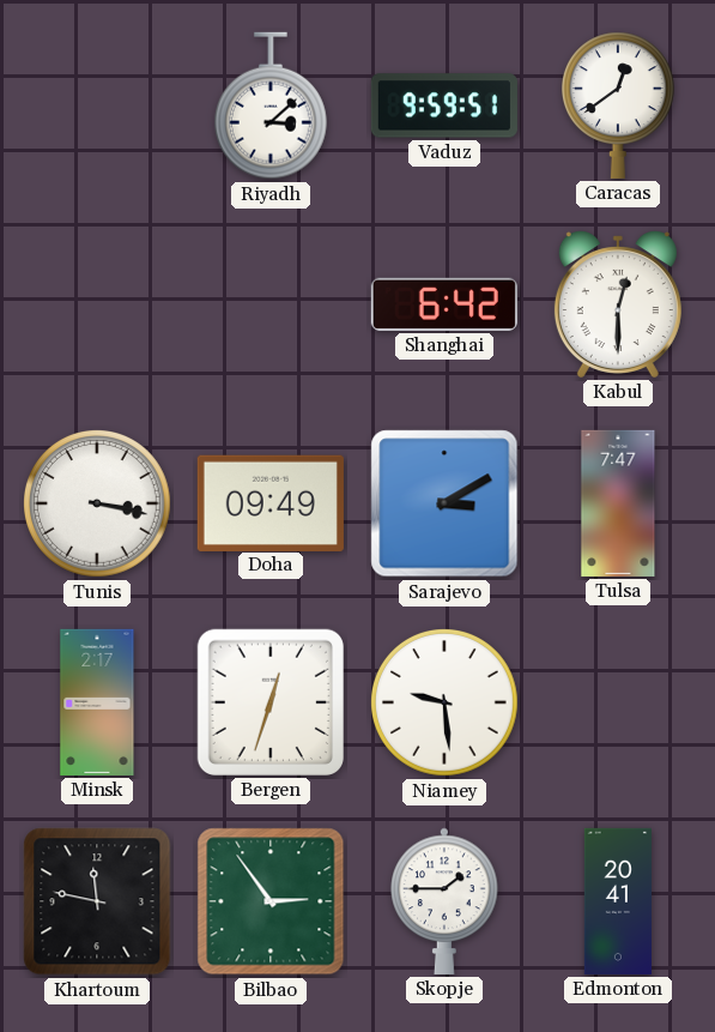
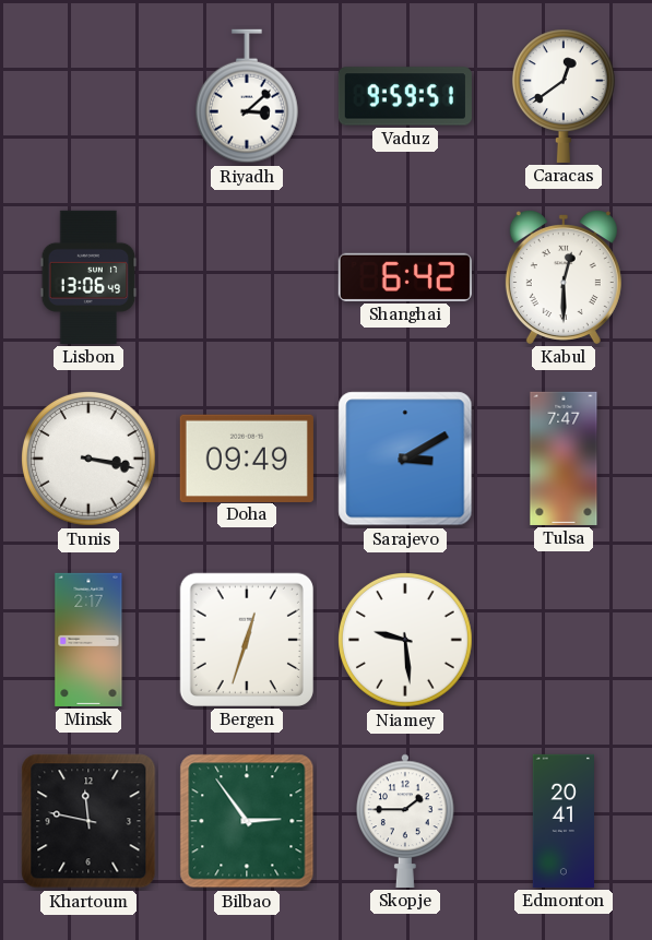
Lisbon: none -> 13:06 (88, 277)
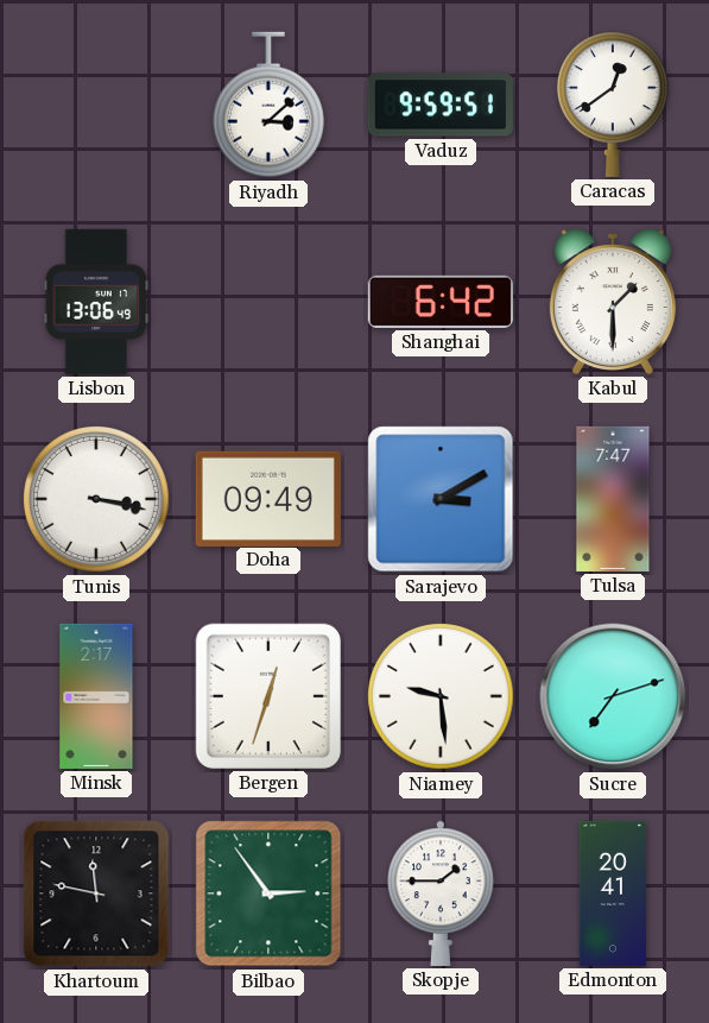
Kabul: 12:30 -> 1:30 (613, 302)
Sucre: none -> 7:12 (613, 696)
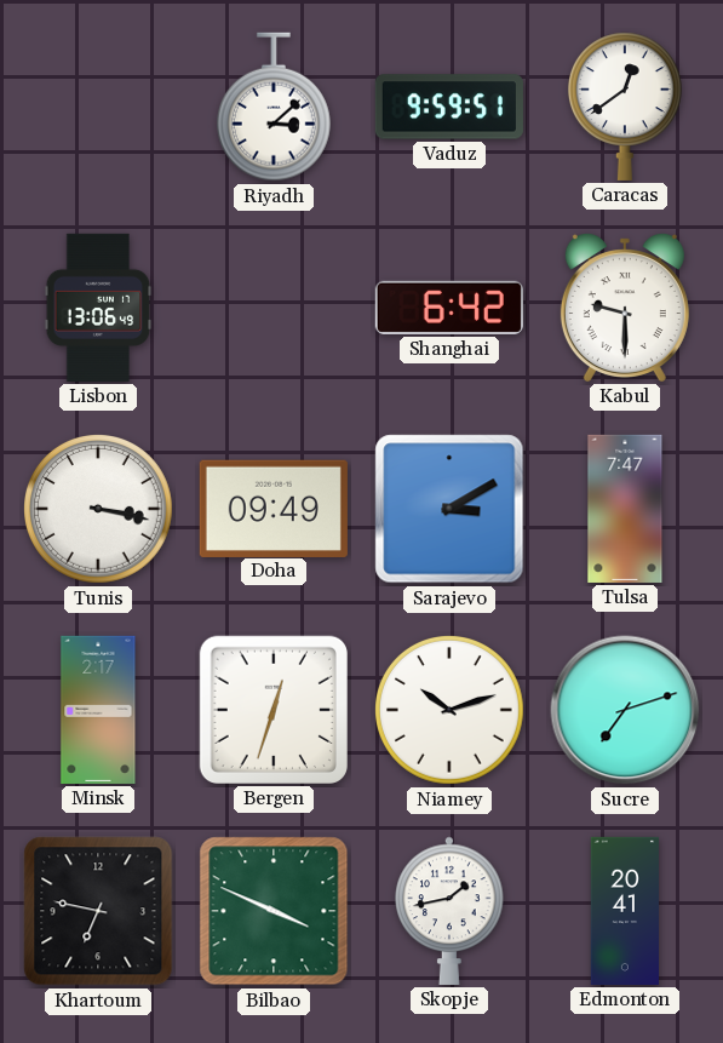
Kabul: 1:30 -> 9:30 (625, 308)
Niamey: 9:29 -> 10:12 (451, 711)
Khartoum: 11:47 -> 6:47 (98, 911)
Bilbao: 2:54 -> 3:49 (274, 911)
Skopje: 1:45 -> 1:43 (449, 911)
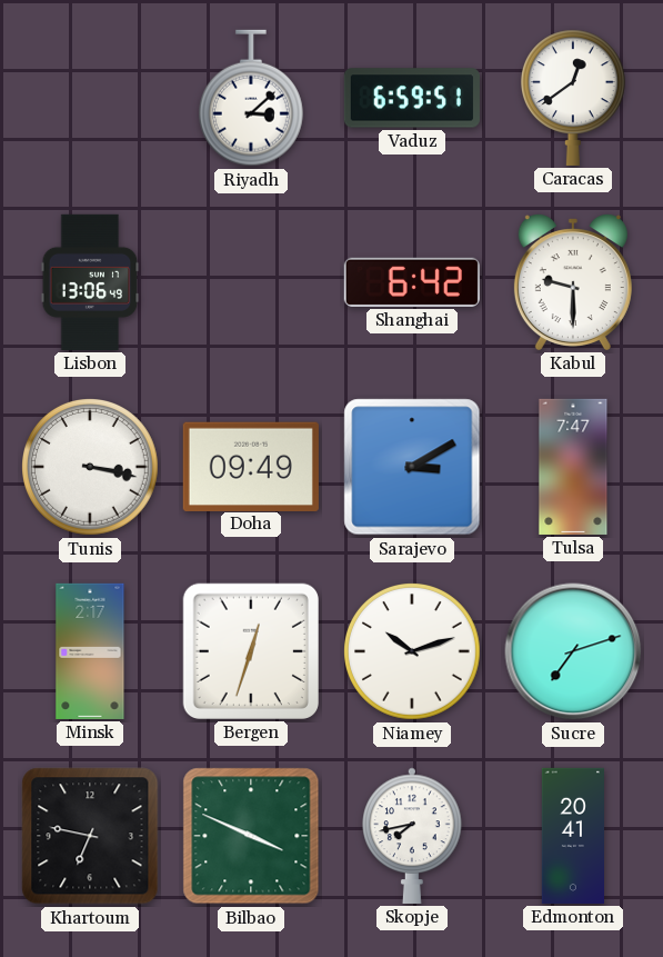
Vaduz: 9:59 -> 6:59 (412, 98)
Skopje: 1:43 -> 7:43 (412, 836)
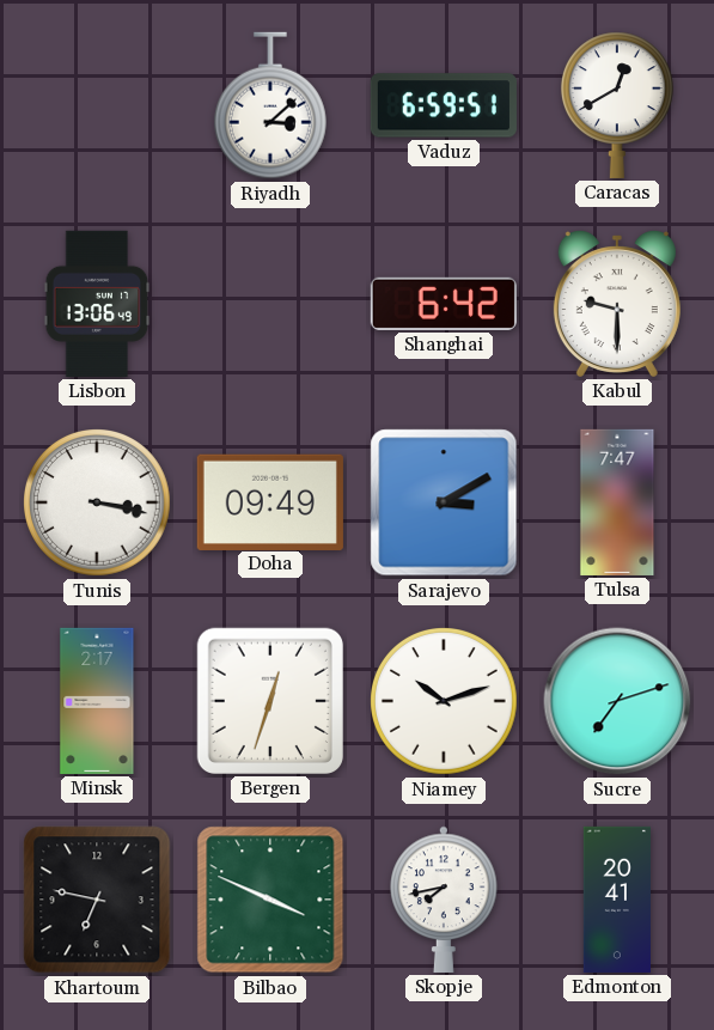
Caracas: 12:39 -> 12:40 (617, 105)
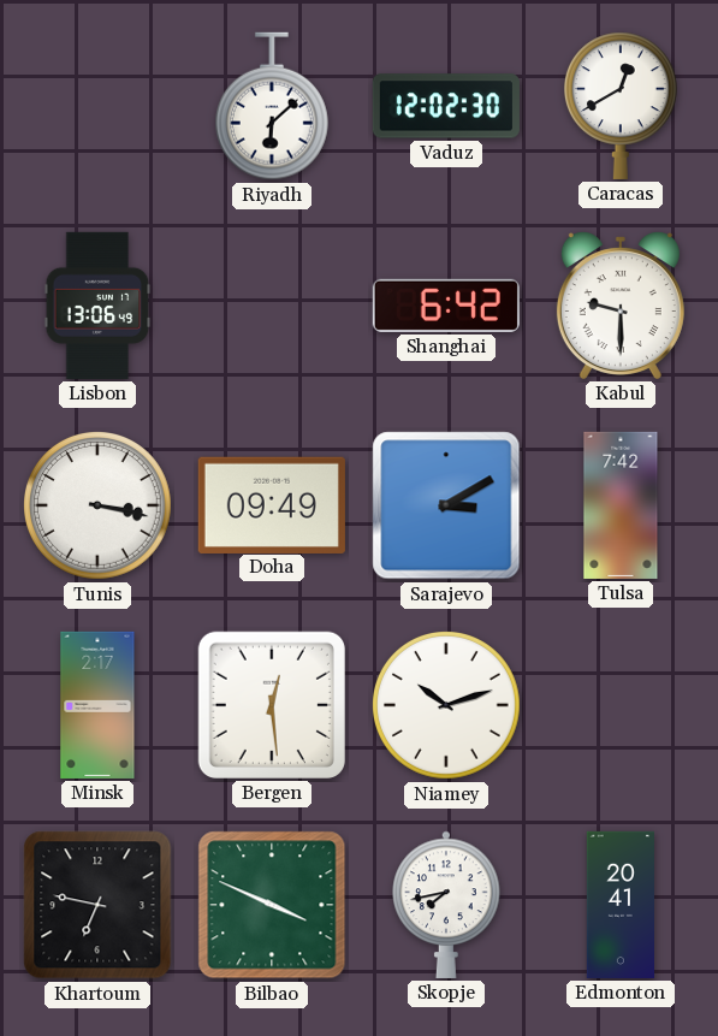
Riyadh: 3:08 -> 6:08 (272, 106)
Vaduz: 6:59 -> 12:02 (446, 106)
Tulsa: 7:47 -> 7:42 (621, 505)
Bergen: 12:33 -> 12:29 (272, 705)
Sucre: 7:12 -> none (617, 701)
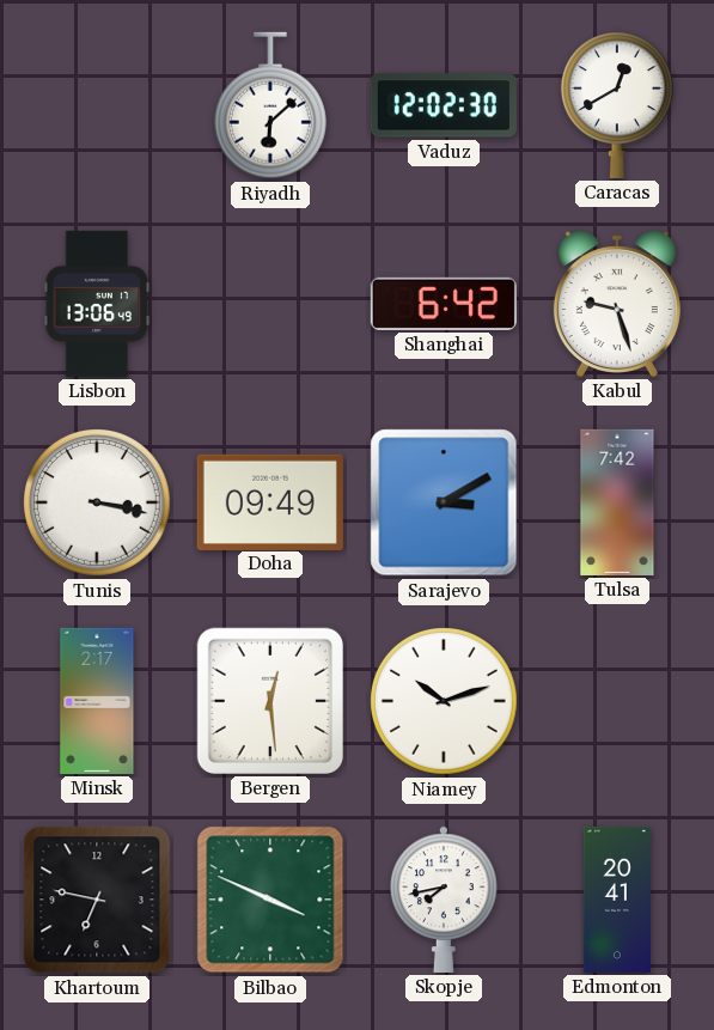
Kabul: 9:30 -> 9:27 (617, 304)
